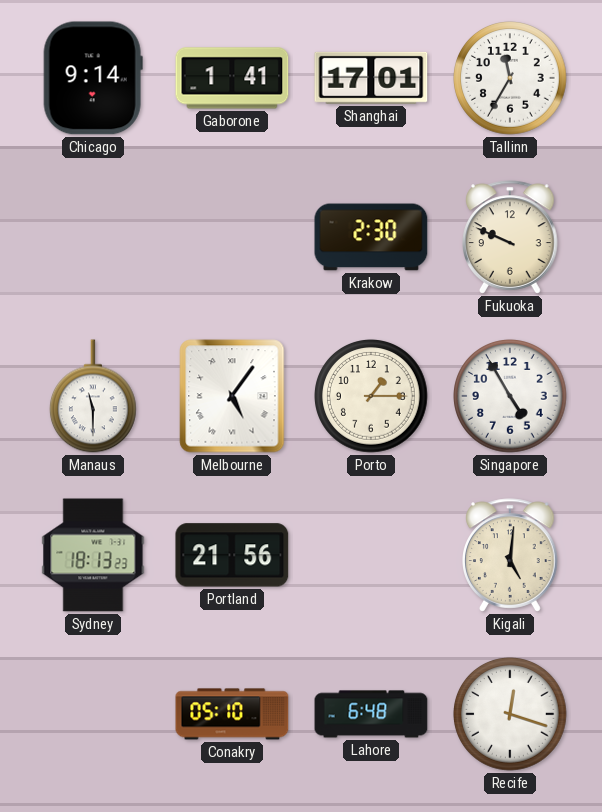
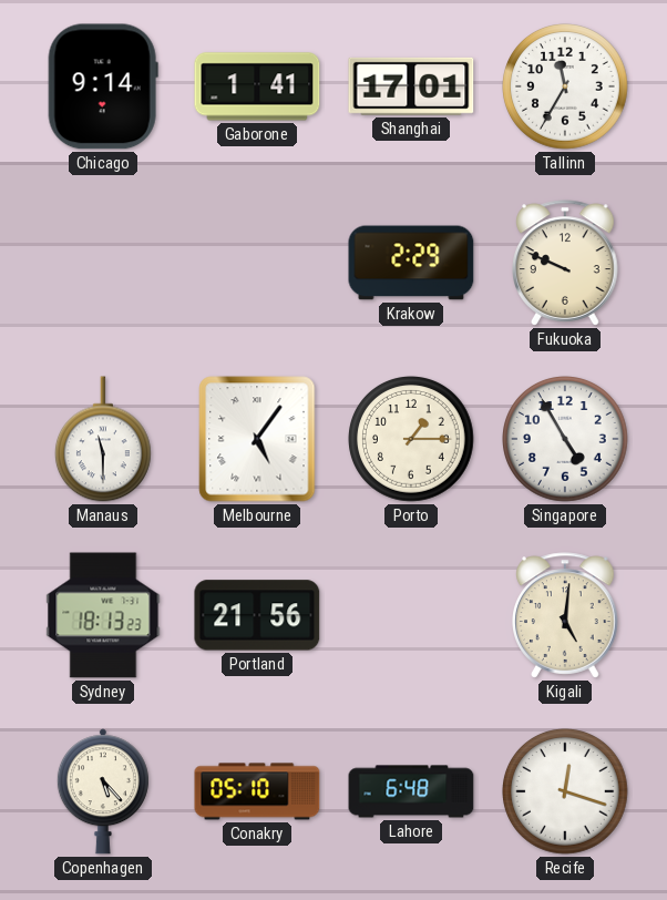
Krakow: 2:30 -> 2:29 (411, 263)
Copenhagen: none -> 5:23 (103, 791)
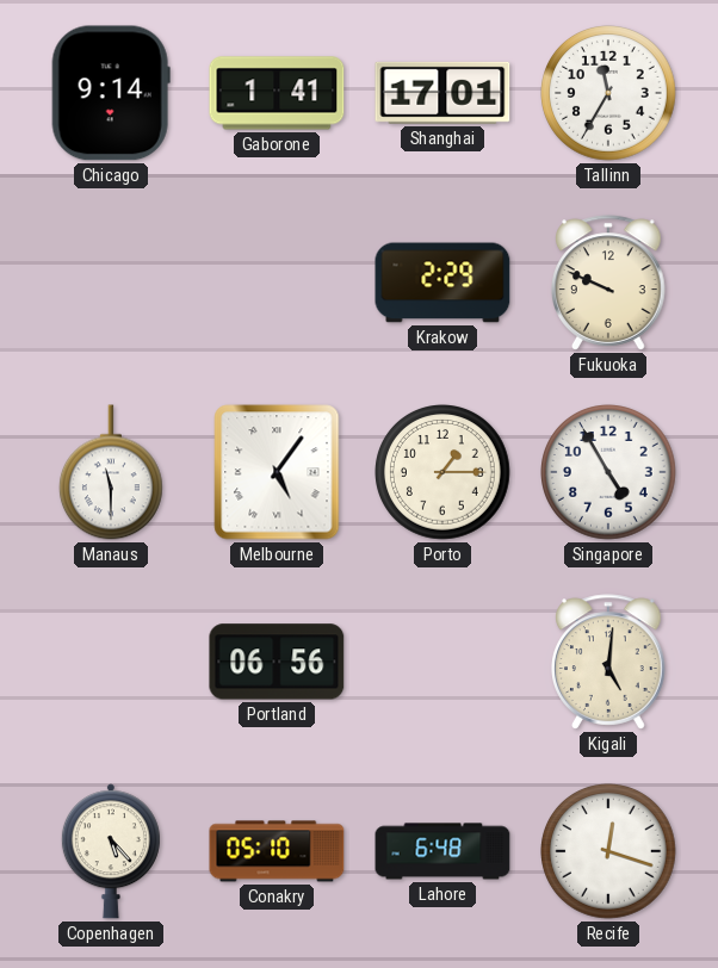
Sydney: 18:13 -> none (103, 615)
Portland: 21:56 -> 06:56 (277, 662)
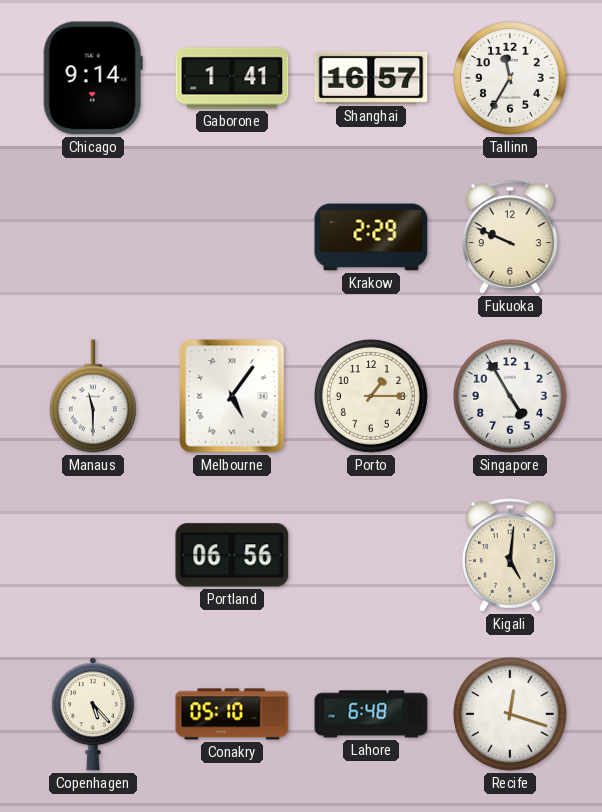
Shanghai: 17:01 -> 16:57 (371, 78)
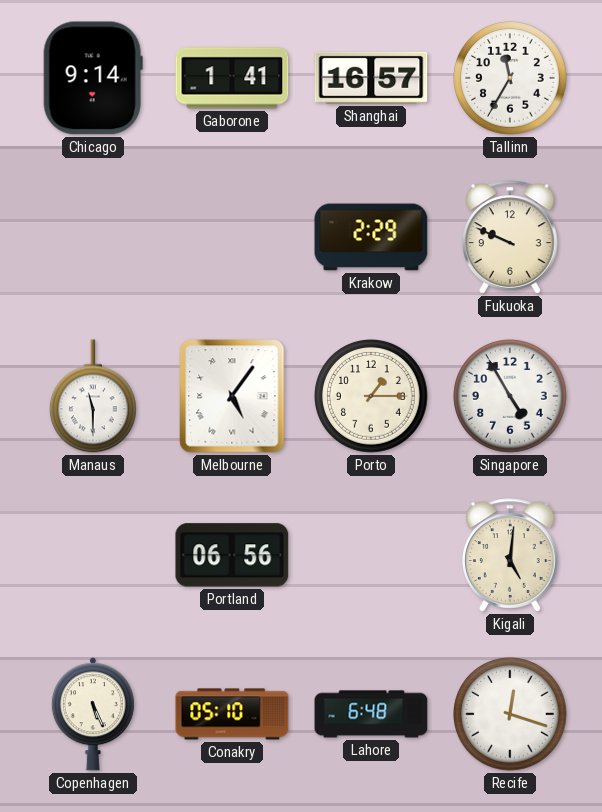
Copenhagen: 5:23 -> 5:26 (93, 714)
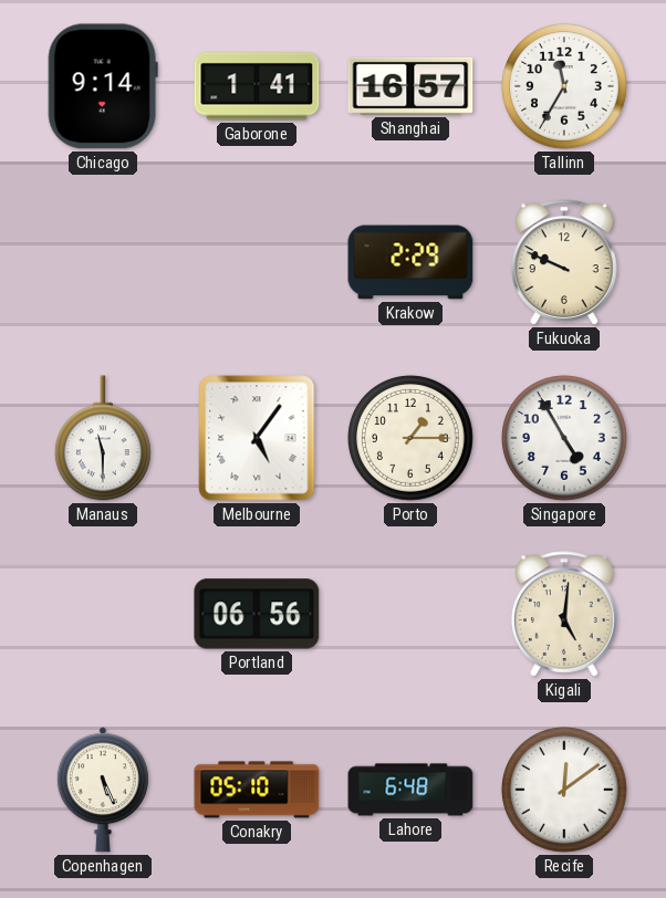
Recife: 12:18 -> 12:09 (565, 791)
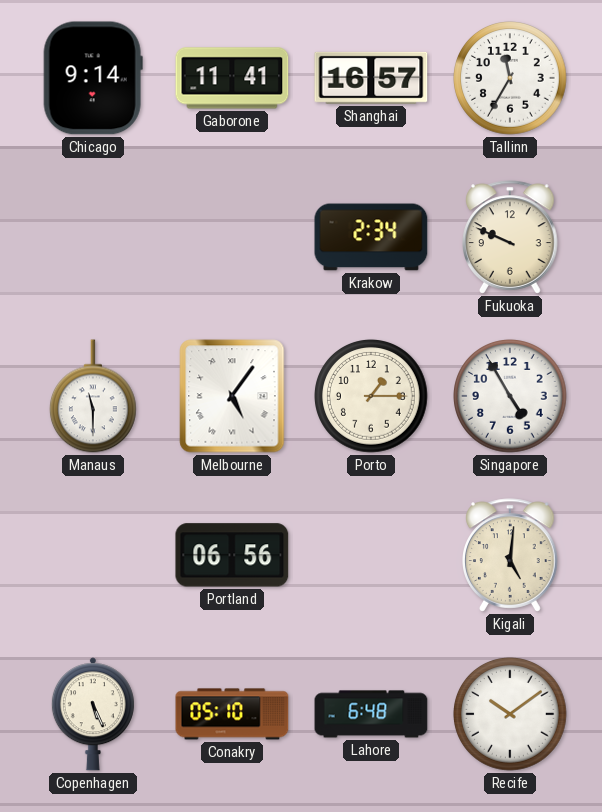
Gaborone: 1:41 -> 11:41 (232, 78)
Krakow: 2:29 -> 2:34 (371, 237)
Recife: 12:09 -> 10:09 (511, 715)
